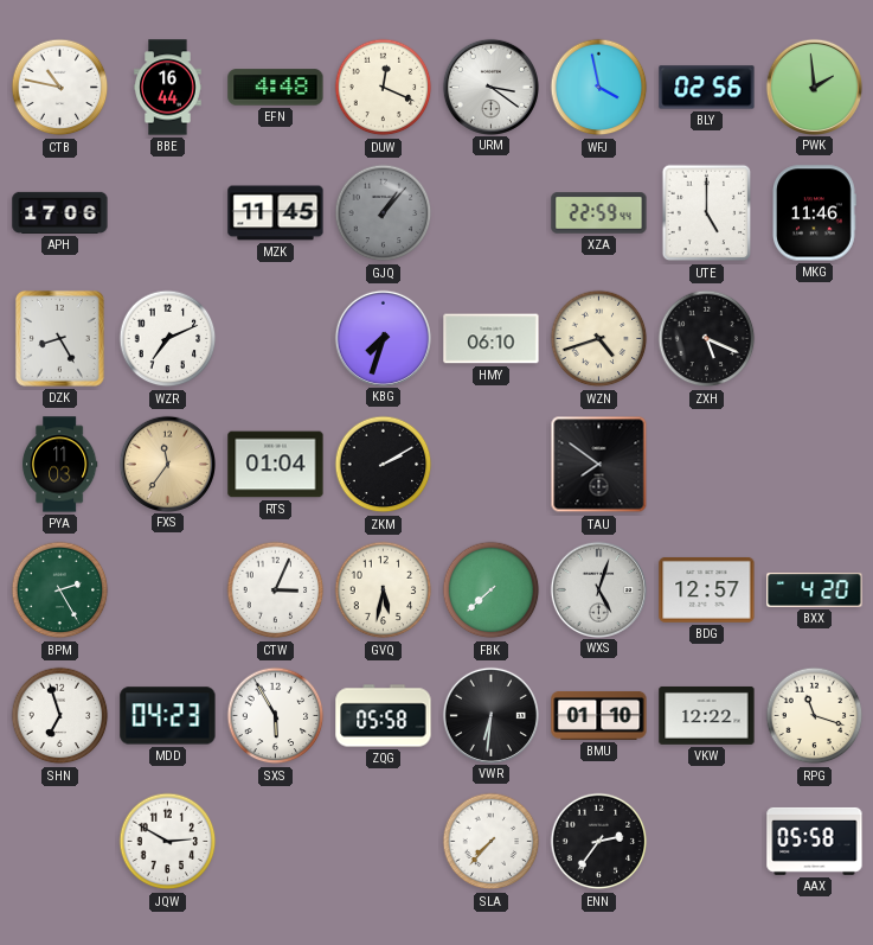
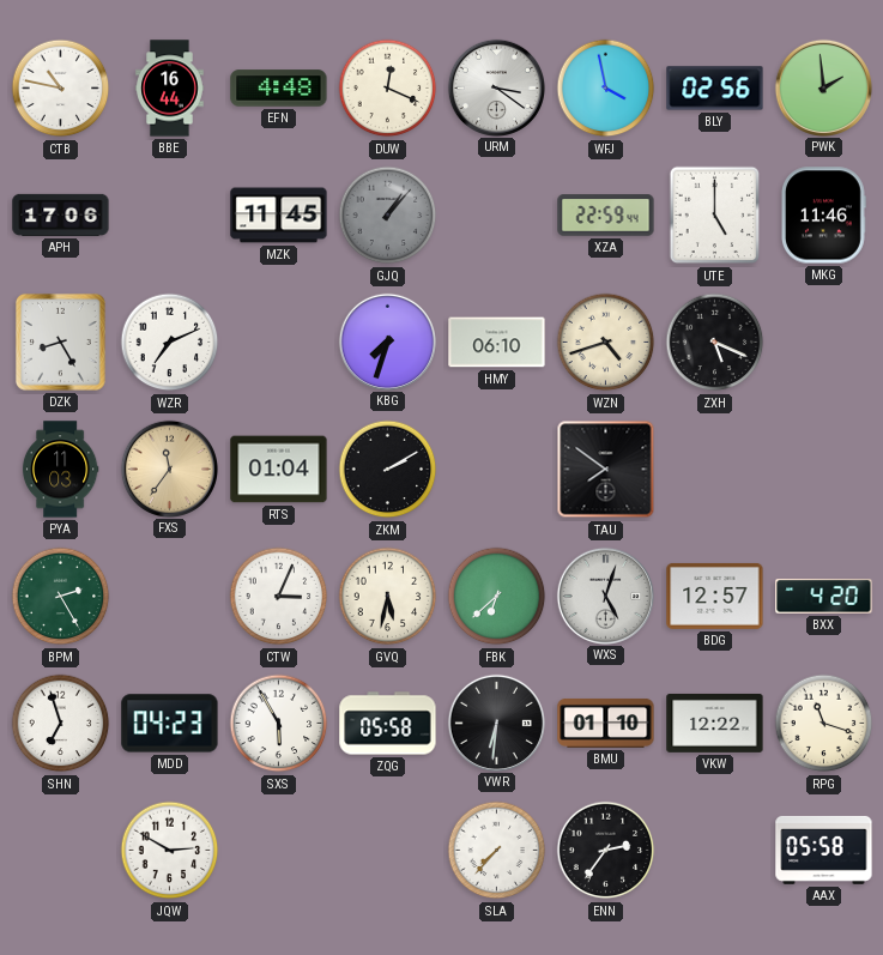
FBK: 7:38 -> 6:38 (497, 597)
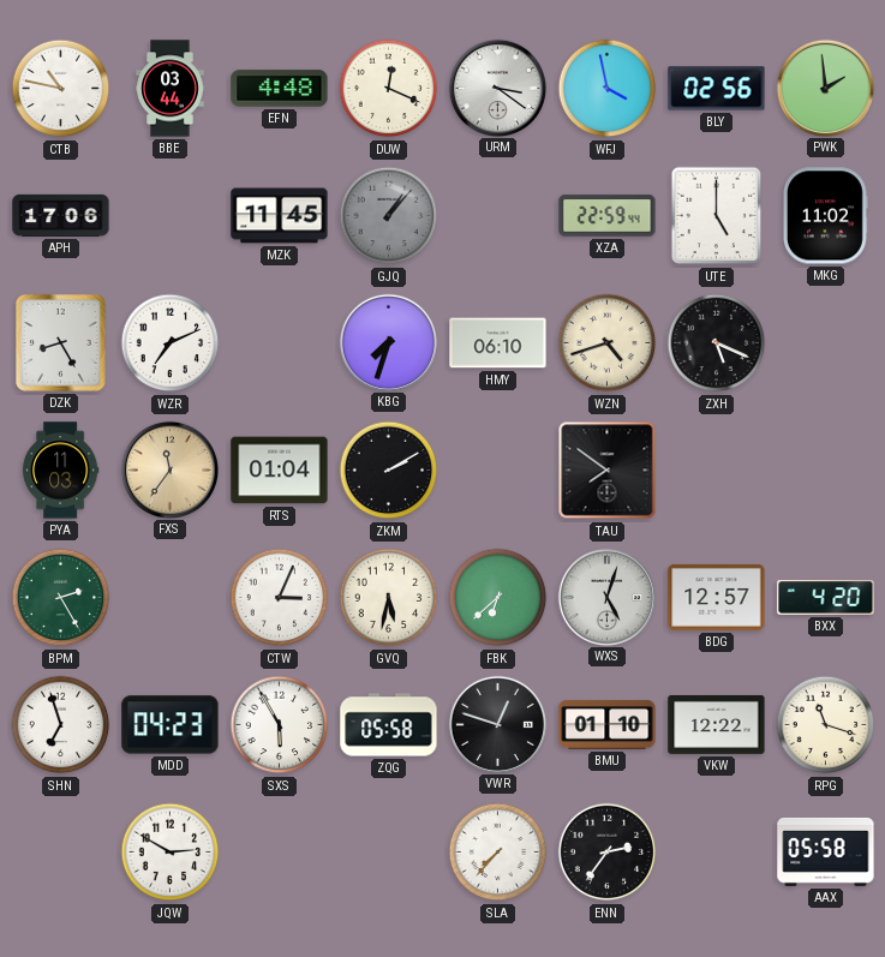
BBE: 16:44 -> 03:44 (171, 89)
MKG: 11:46 -> 11:02 (825, 216)
VWR: 6:31 -> 12:48 (497, 724)
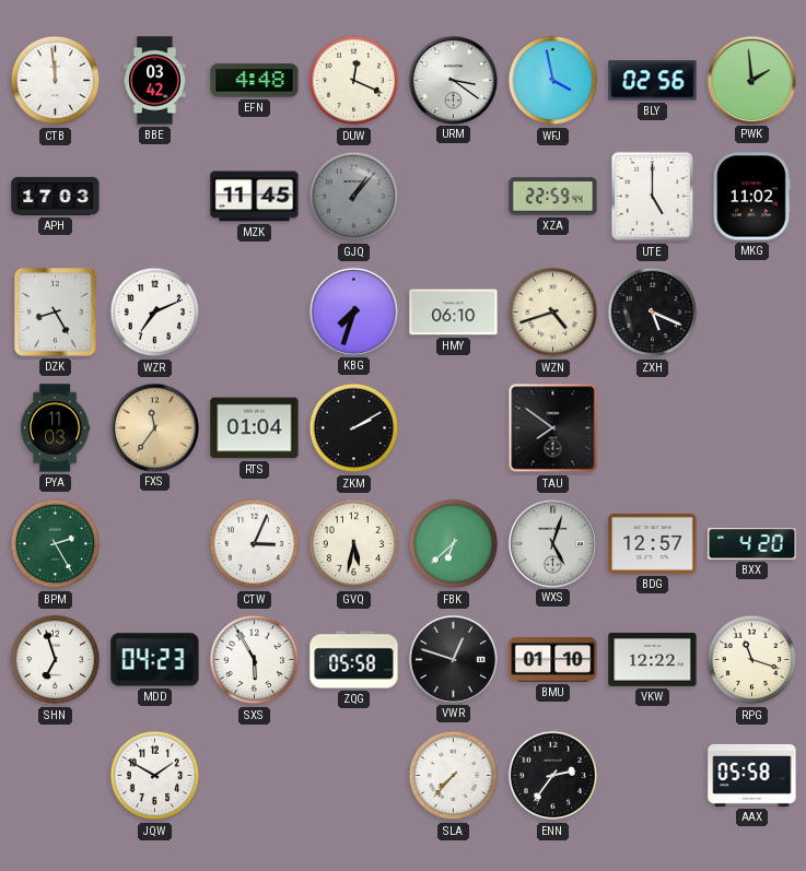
CTB: 10:47 -> 11:59 (56, 81)
BBE: 03:44 -> 03:42 (155, 81)
APH: 17:06 -> 17:03 (56, 196)
JQW: 2:50 -> 1:50 (155, 776)
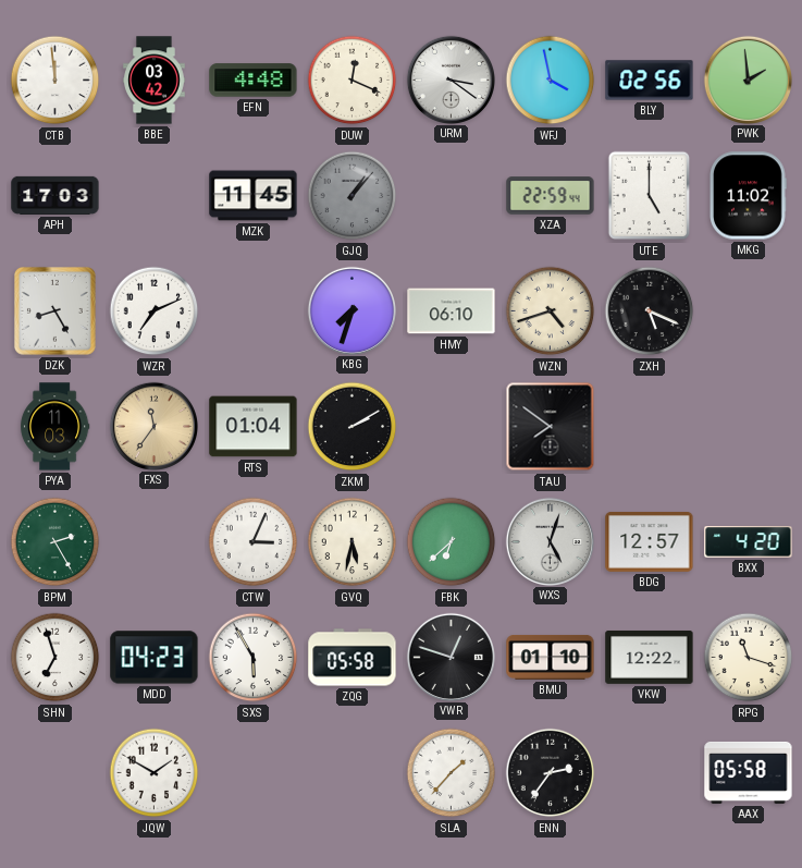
SLA: 7:37 -> 1:37 (452, 773)
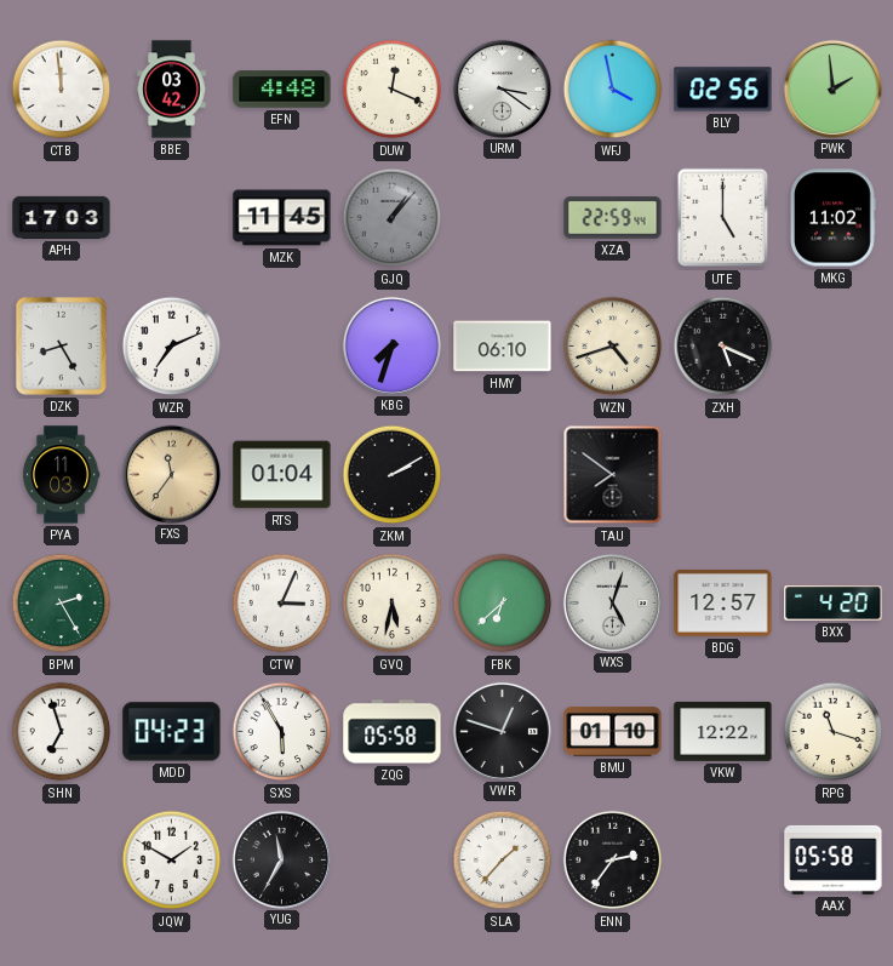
YUG: none -> 11:35 (281, 859)
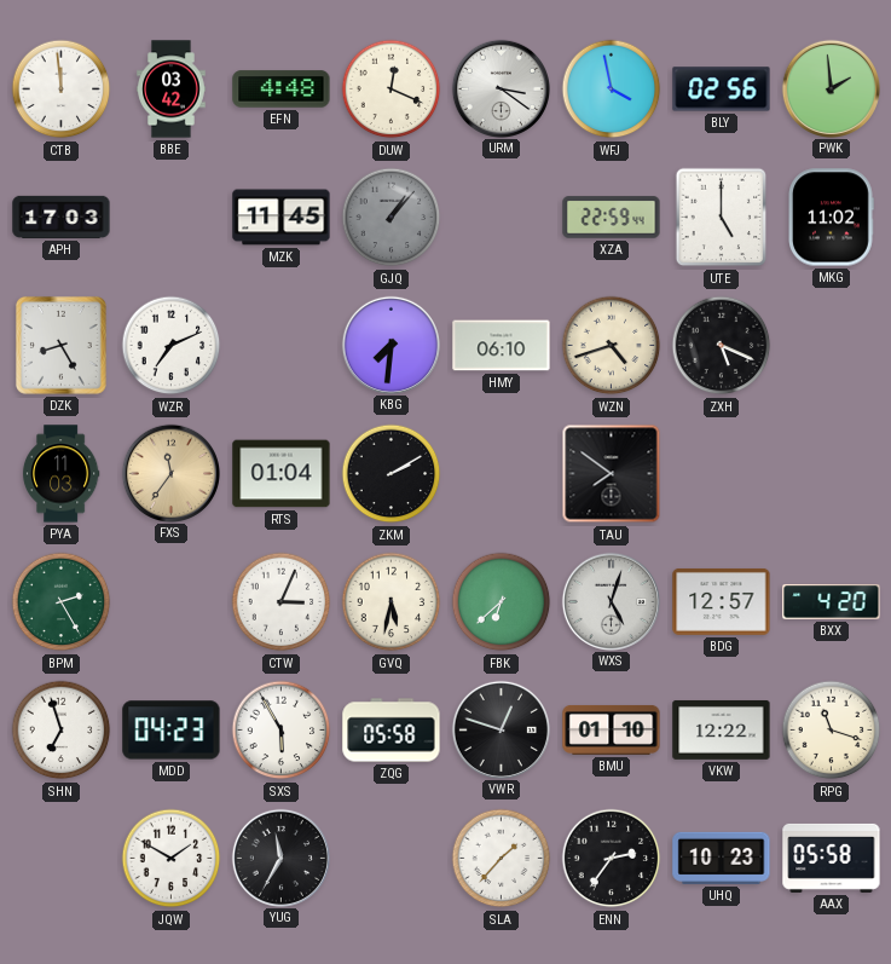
KBG: 7:33 -> 7:31 (390, 345)
UHQ: none -> 10:23 (722, 858)
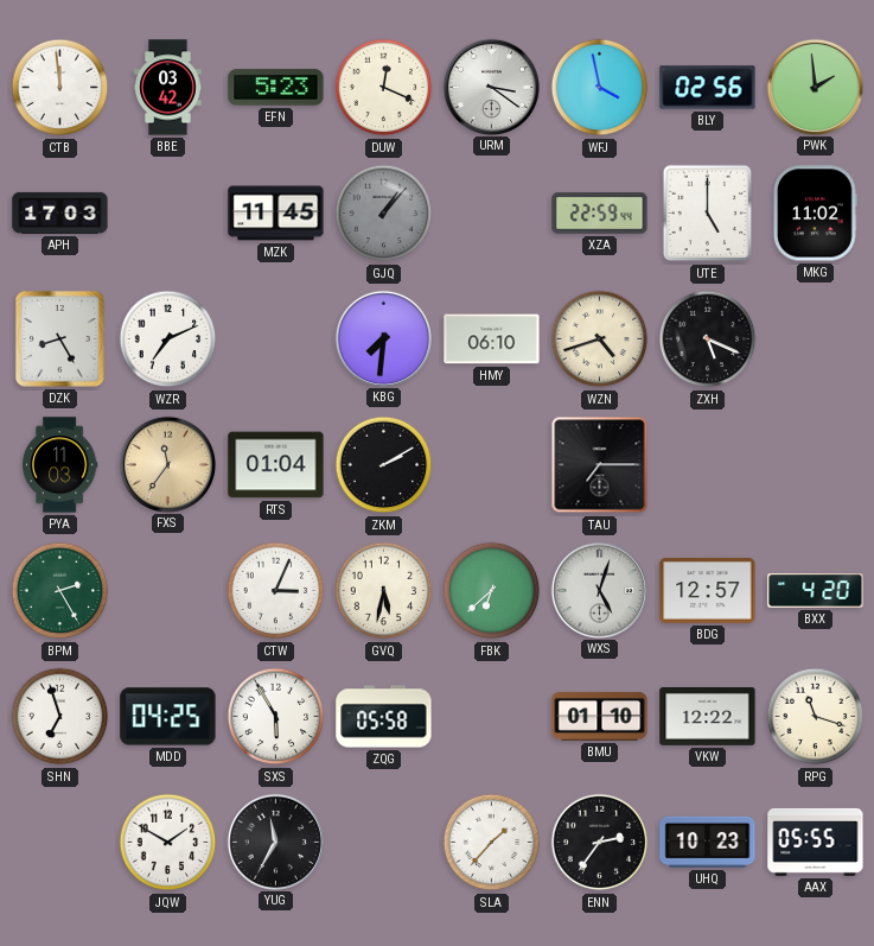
EFN: 4:48 -> 5:23 (276, 88)
TAU: 7:51 -> 7:15 (600, 465)
MDD: 04:23 -> 04:25 (168, 717)
VWR: 12:48 -> none (501, 729)
AAX: 05:58 -> 05:55 (816, 842)
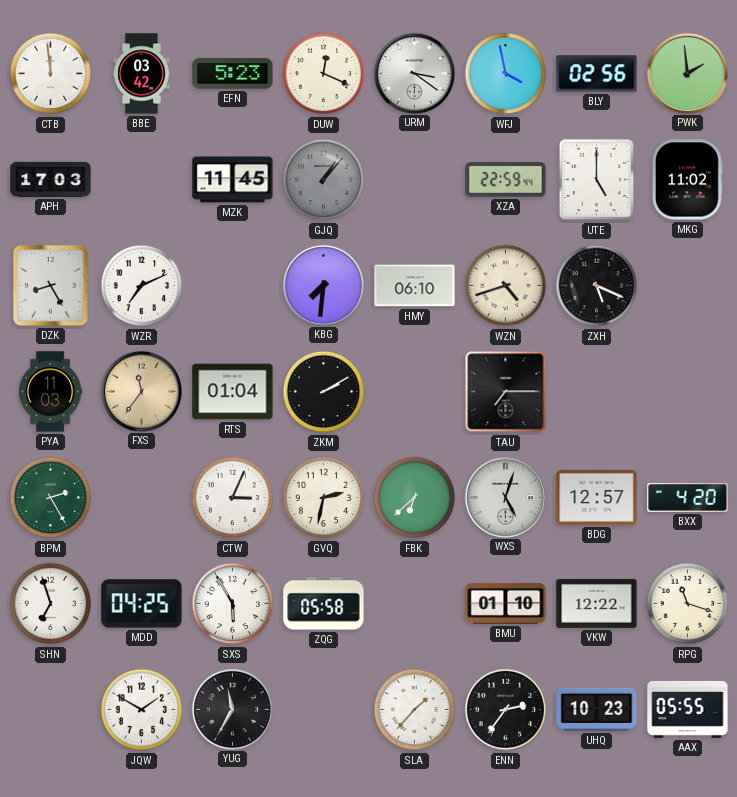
GVQ: 5:32 -> 2:32 (324, 498)
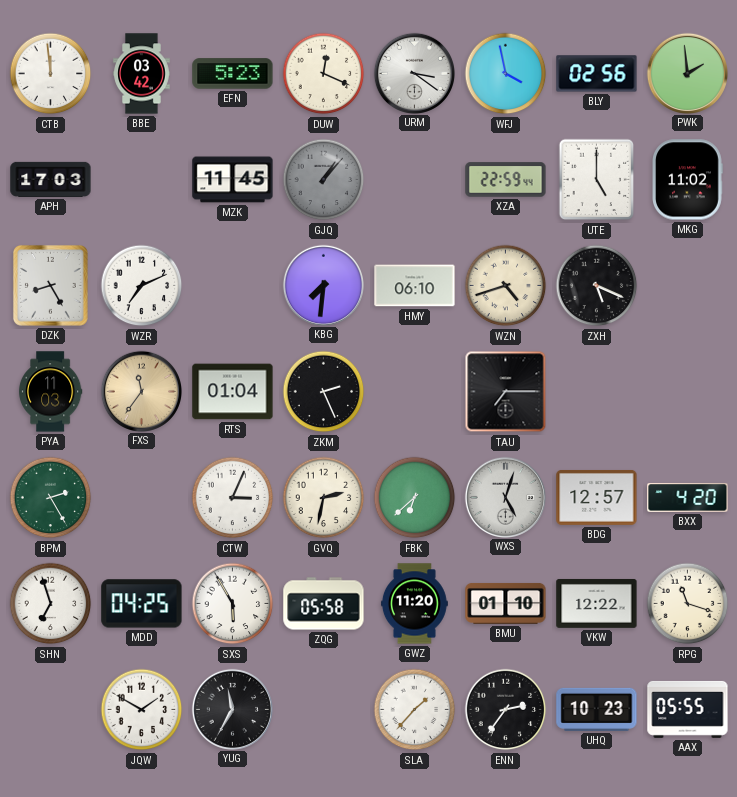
ZKM: 2:10 -> 2:26 (324, 392)
GWZ: none -> 11:20 (414, 604)
